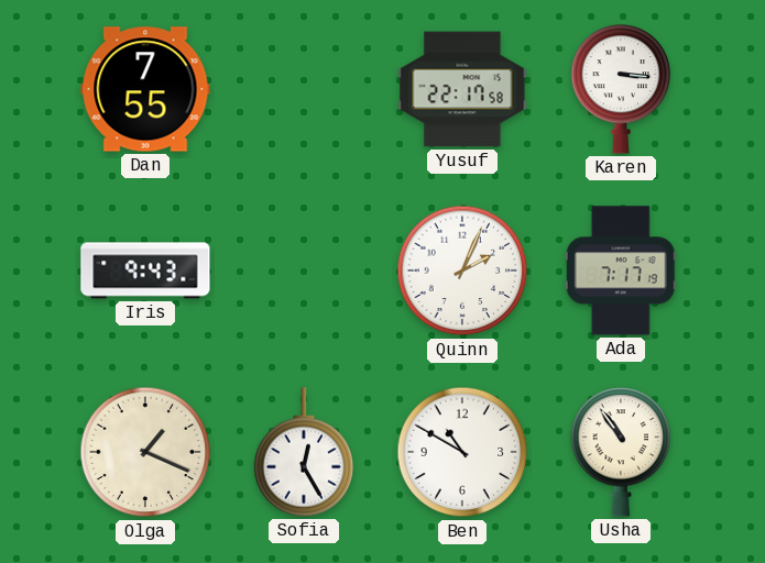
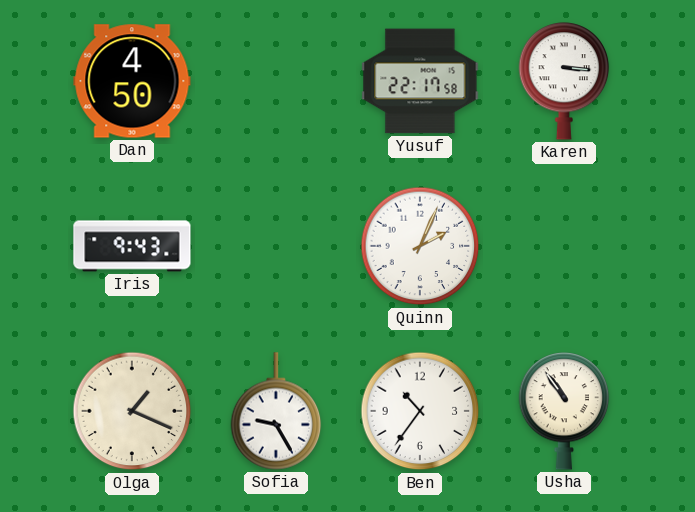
Dan: 7:55 -> 4:50 (132, 81)
Ada: 7:17 -> none (621, 271)
Sofia: 12:25 -> 9:25 (276, 411)
Ben: 10:50 -> 10:36 (420, 411)
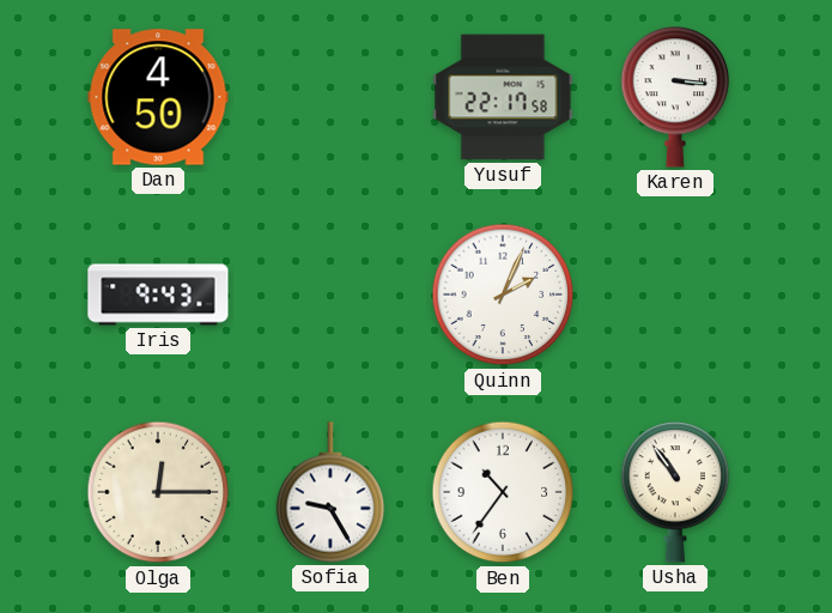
Olga: 1:19 -> 12:15 (158, 492)
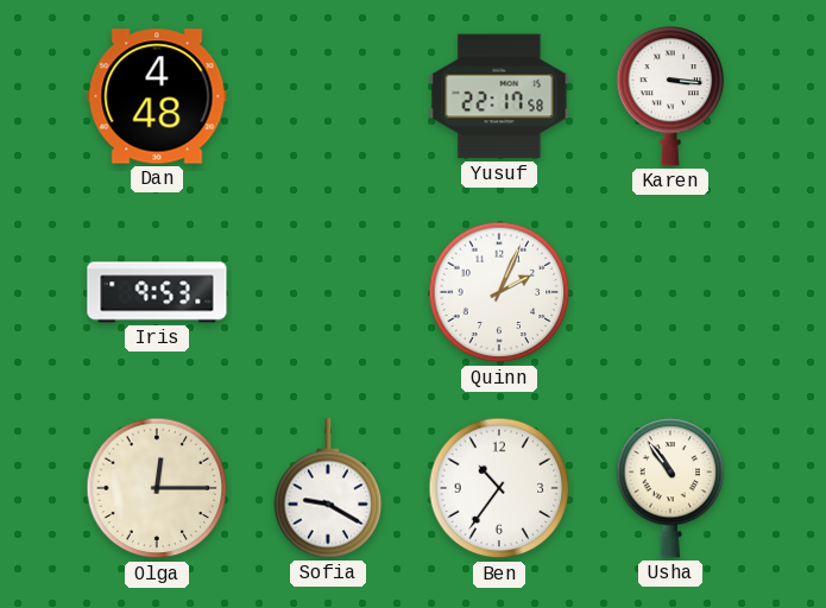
Dan: 4:50 -> 4:48 (157, 96)
Iris: 9:43 -> 9:53 (157, 292)
Sofia: 9:25 -> 9:20 (328, 488)
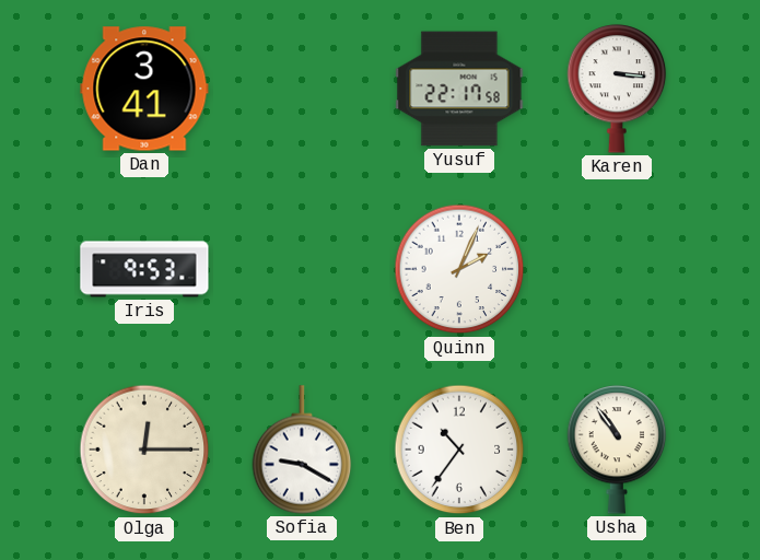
Dan: 4:48 -> 3:41 (144, 89)
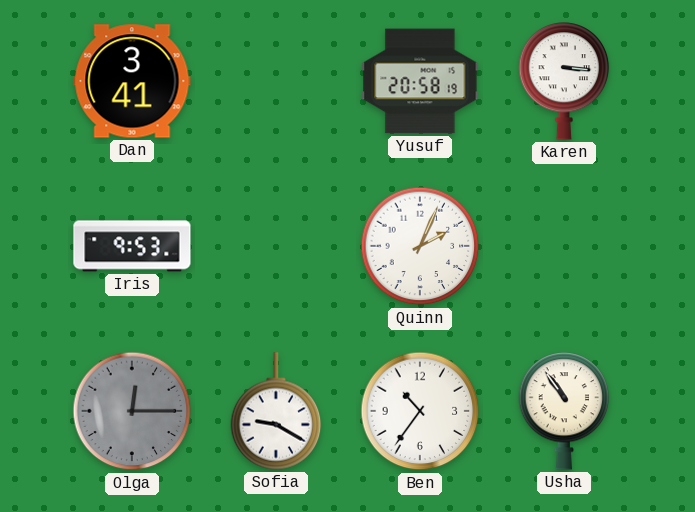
Yusuf: 22:17 -> 20:58 (420, 81)
Olga dial: cream -> grey (132, 411)
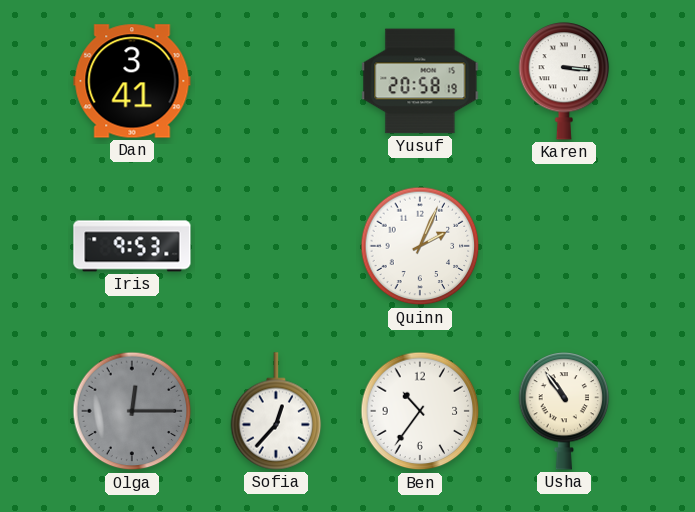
Sofia: 9:20 -> 12:37 (276, 411)
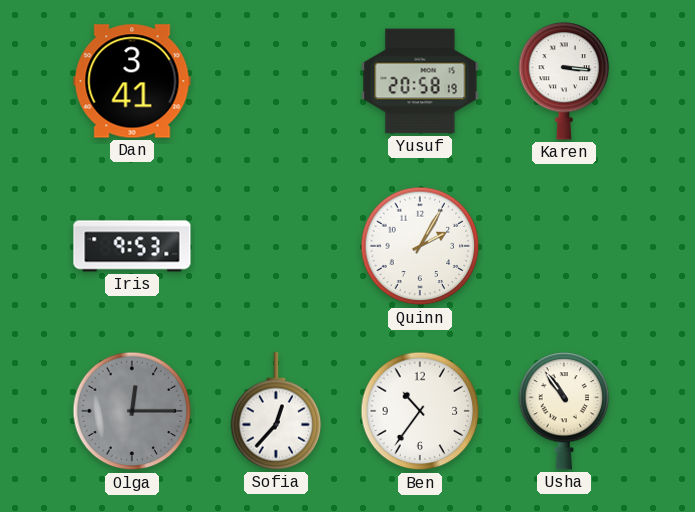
Quinn: 2:04 -> 2:05 (420, 246)
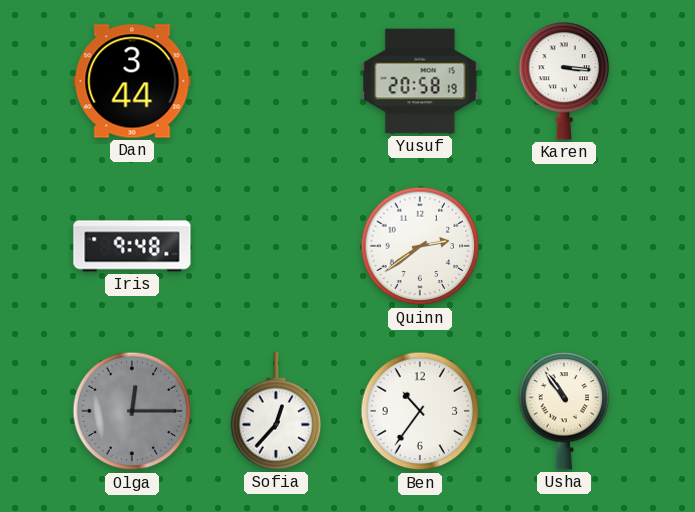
Dan: 3:41 -> 3:44 (132, 81)
Iris: 9:53 -> 9:48 (132, 246)
Quinn: 2:05 -> 2:39 (420, 246)
